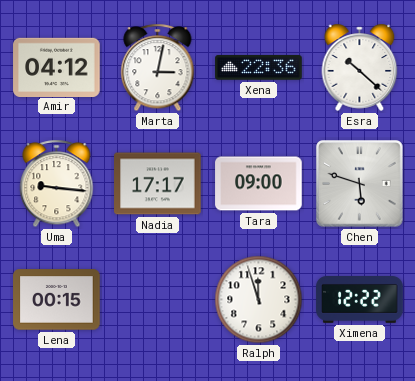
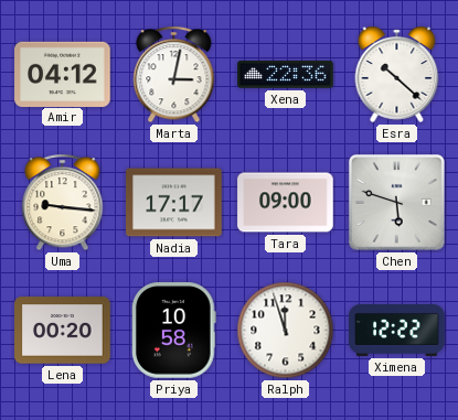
Lena: 00:15 -> 00:20 (63, 331)
Priya: none -> 10:58 (174, 331)
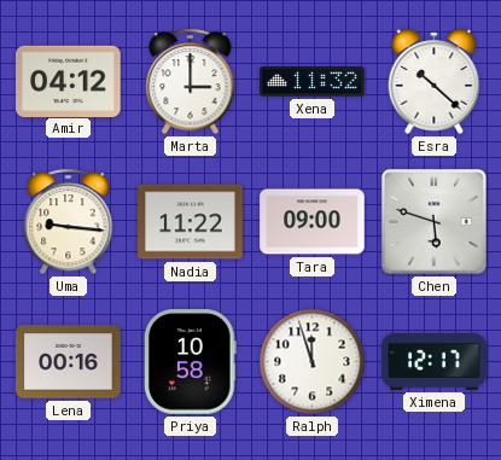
Marta: 3:02 -> 3:00 (191, 82)
Xena: 22:36 -> 11:32 (313, 82)
Nadia: 17:17 -> 11:22 (191, 222)
Lena: 00:20 -> 00:16 (69, 362)
Ximena: 12:22 -> 12:17 (435, 362)
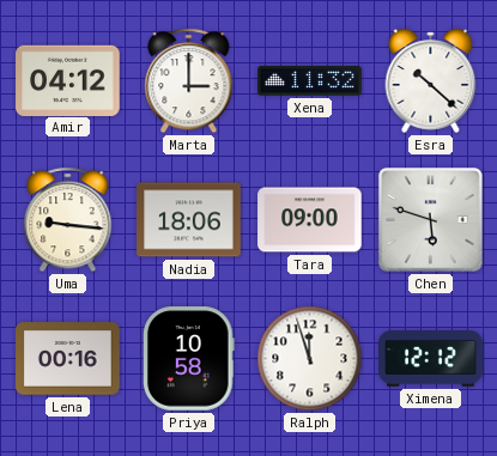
Nadia: 11:22 -> 18:06 (189, 220)
Ximena: 12:17 -> 12:12 (431, 359)
